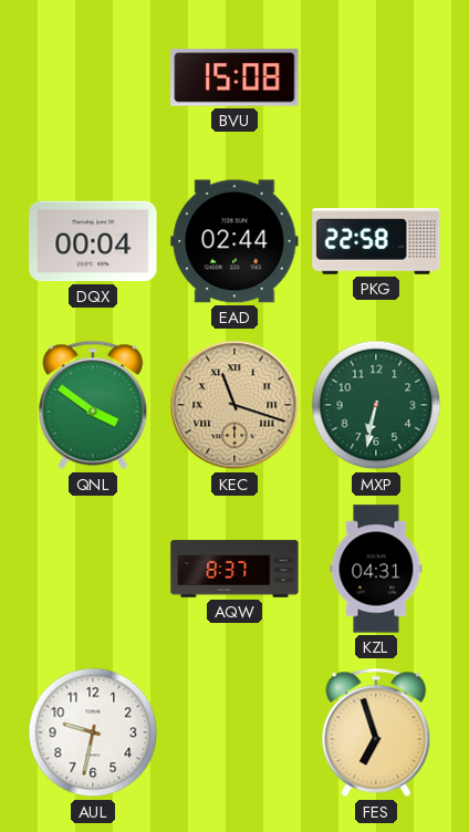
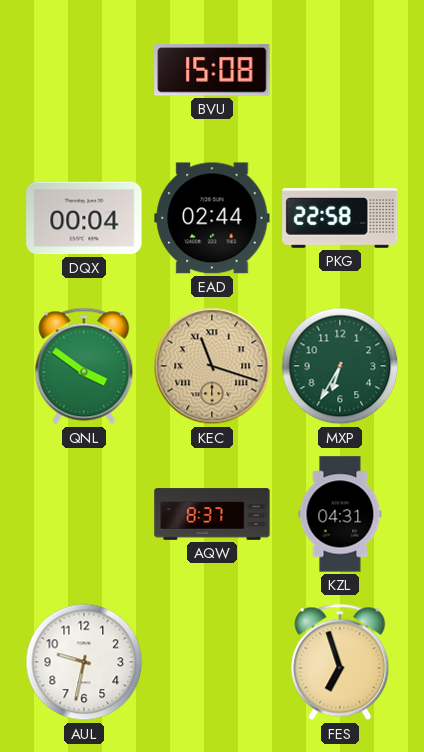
MXP: 6:32 -> 6:35 (340, 366)
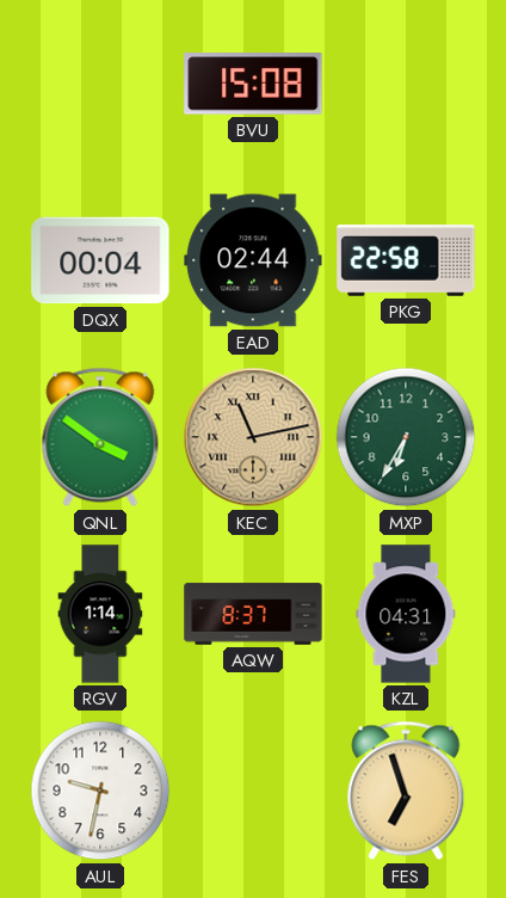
KEC: 11:18 -> 11:13 (253, 437)
RGV: none -> 1:14 (100, 614)
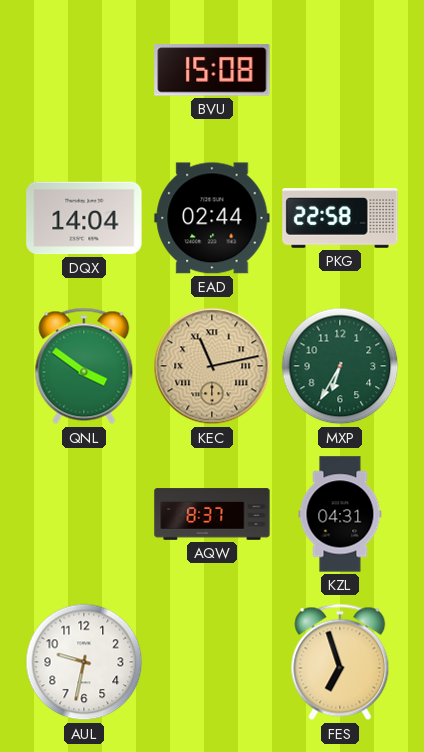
DQX: 00:04 -> 14:04 (84, 218)
RGV: 1:14 -> none (100, 614)
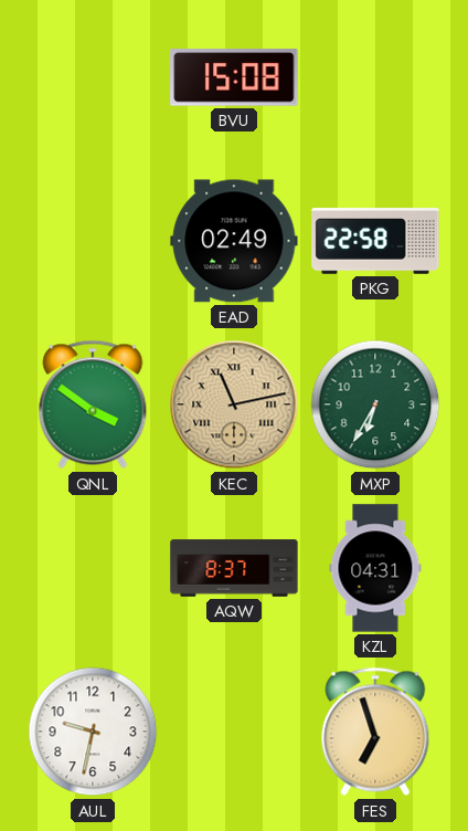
DQX: 14:04 -> none (84, 218)
EAD: 02:44 -> 02:49 (234, 241)
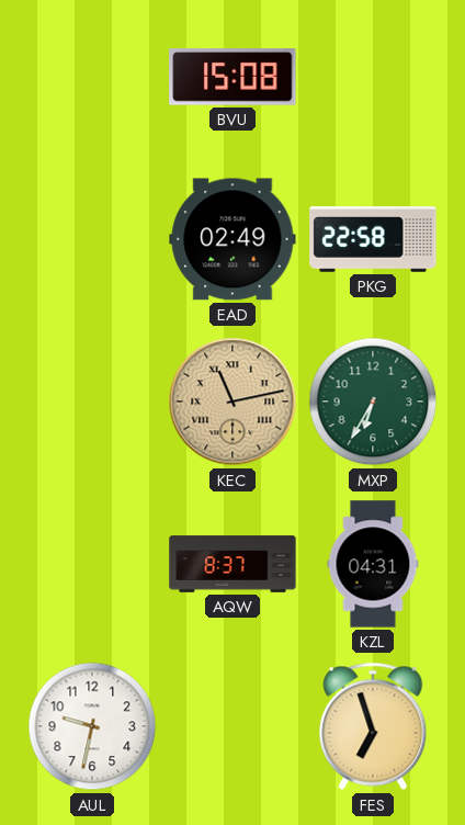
QNL: 3:51 -> none (93, 404)
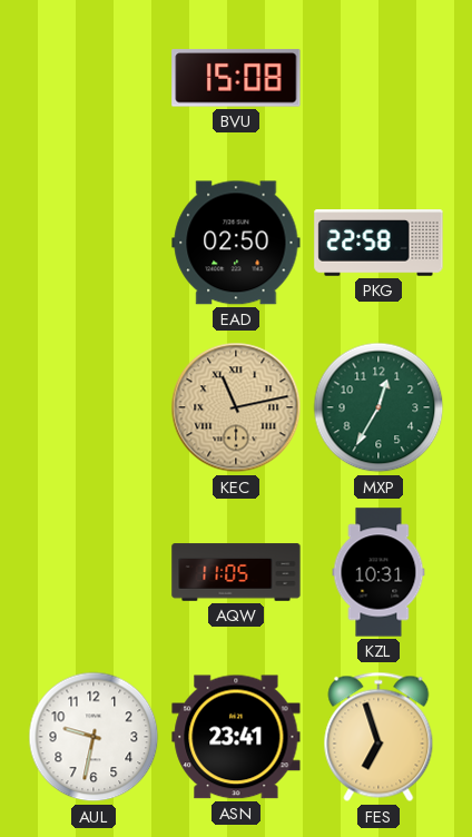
EAD: 02:49 -> 02:50 (236, 243)
MXP: 6:35 -> 12:35 (378, 407)
AQW: 8:37 -> 11:05 (236, 572)
KZL: 04:31 -> 10:31 (378, 572)
ASN: none -> 23:41 (236, 737)
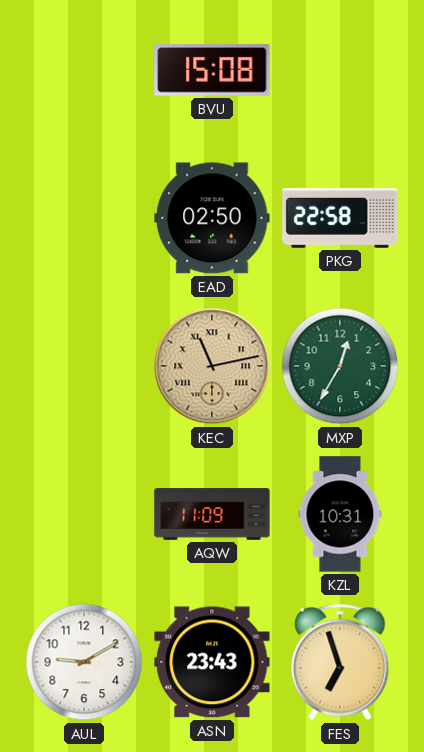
AQW: 11:05 -> 11:09 (212, 514)
AUL: 9:32 -> 9:10 (84, 662)
ASN: 23:41 -> 23:43 (212, 662)
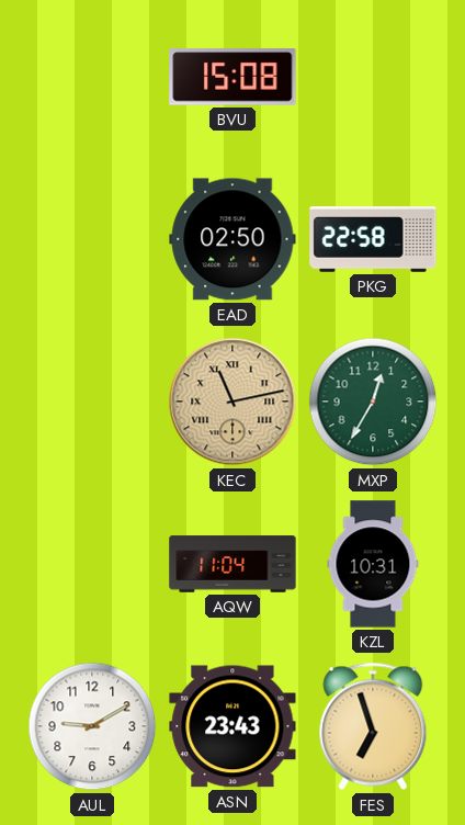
AQW: 11:09 -> 11:04 (232, 564)
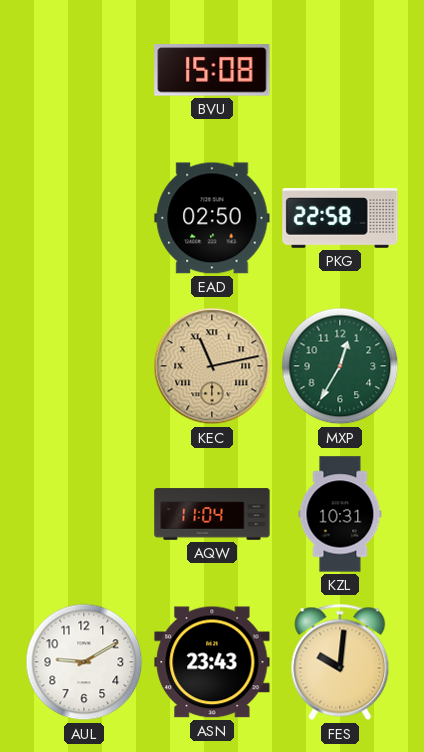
FES: 6:57 -> 10:01 (340, 662)
